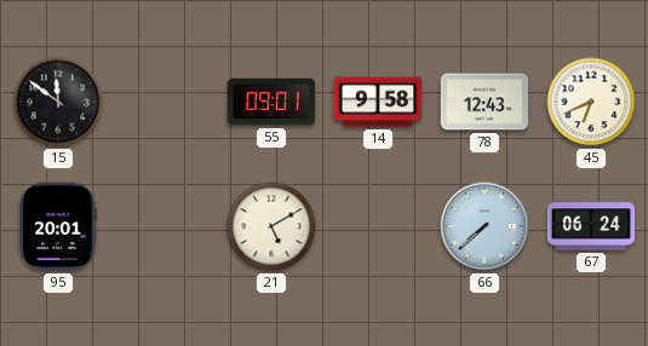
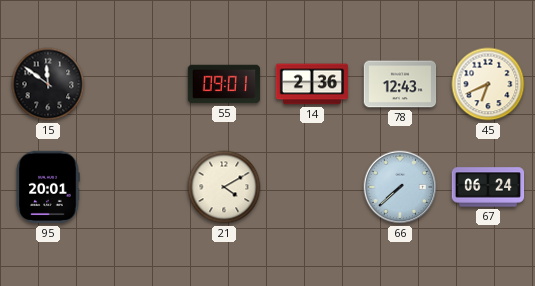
14: 9:58 -> 2:36 (312, 84)
21: 5:10 -> 4:10 (224, 187)
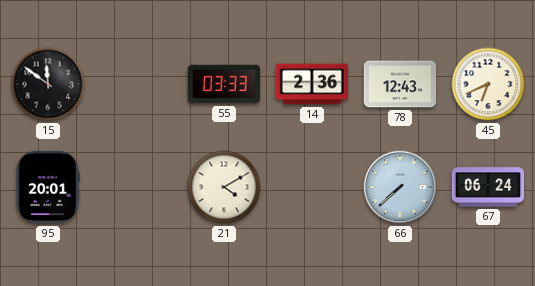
55: 09:01 -> 03:33 (224, 84)
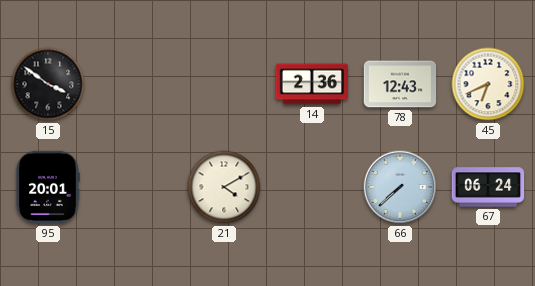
15: 11:51 -> 3:51 (48, 84)
55: 03:33 -> none (224, 84)
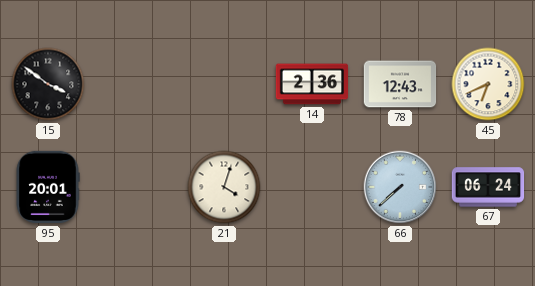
21: 4:10 -> 4:03 (224, 187)
